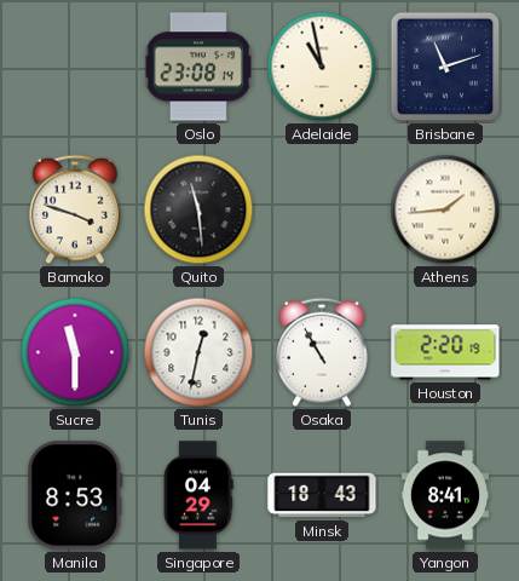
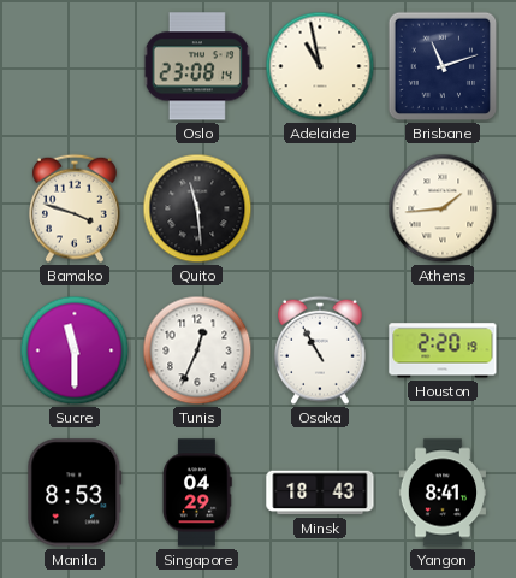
Tunis: 12:32 -> 12:34 (197, 350)
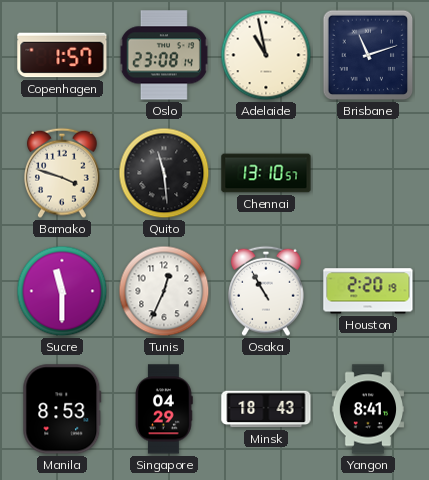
Copenhagen: none -> 1:57 (62, 55)
Chennai: none -> 13:10 (266, 173)
Athens: 1:44 -> none (443, 208)
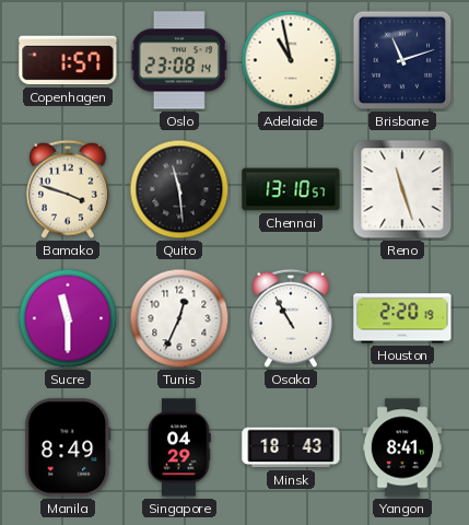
Reno: none -> 11:27 (402, 189)
Manila: 8:53 -> 8:49 (68, 447)
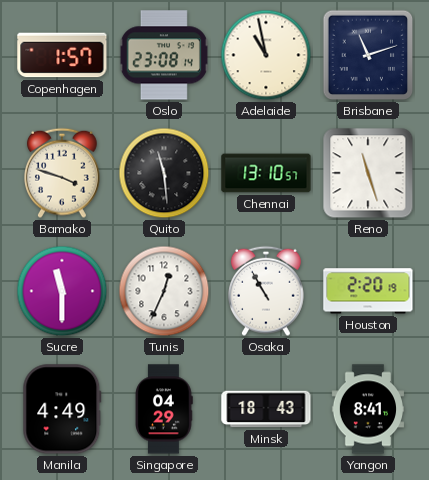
Manila: 8:49 -> 4:49 (62, 409)
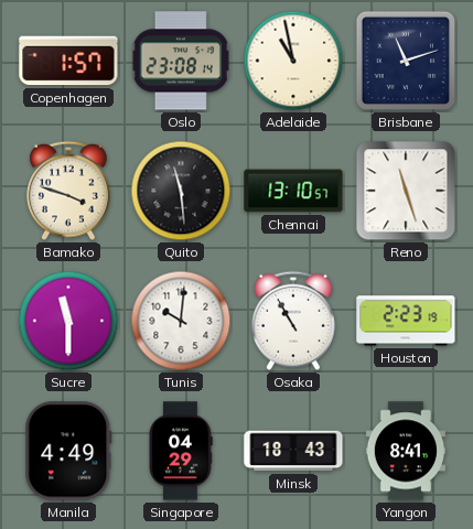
Tunis: 12:34 -> 10:01 (181, 321)
Houston: 2:20 -> 2:23 (406, 321)
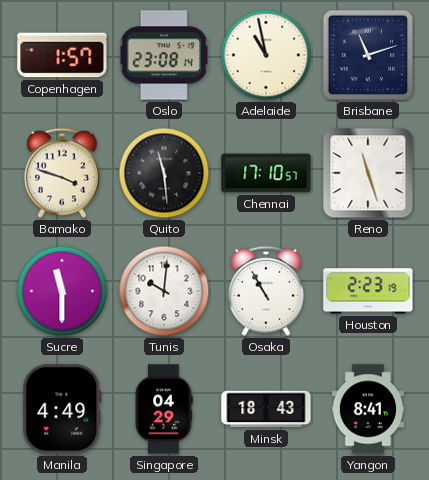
Chennai: 13:10 -> 17:10 (266, 173)
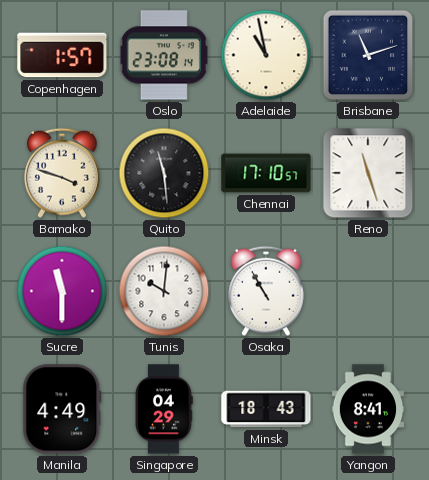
Houston: 2:23 -> none (368, 291)
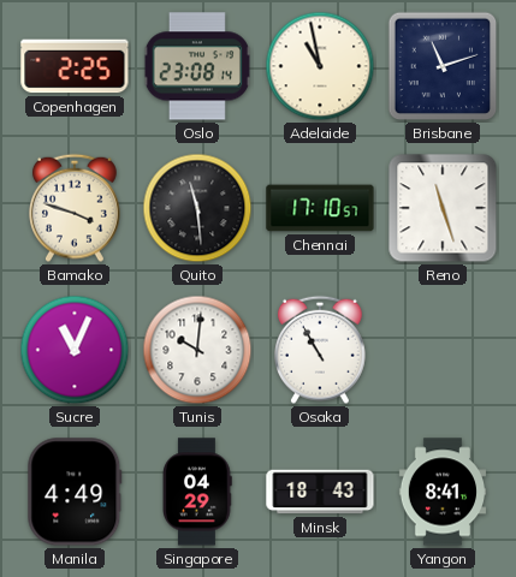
Copenhagen: 1:57 -> 2:25 (75, 66)
Sucre: 11:30 -> 11:04 (75, 350)
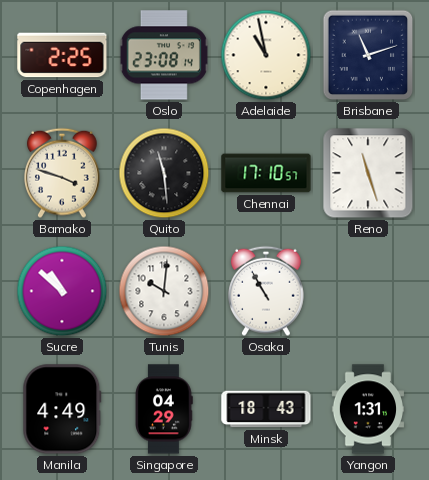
Sucre: 11:04 -> 10:52 (62, 291)
Yangon: 8:41 -> 1:31 (368, 409)
